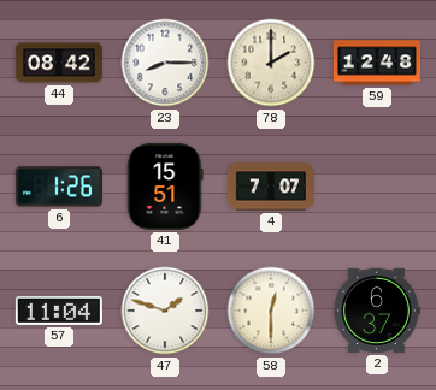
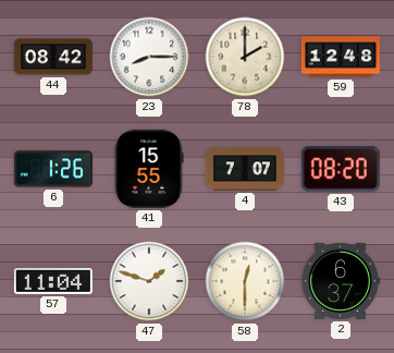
41: 15:51 -> 15:55 (149, 169)
43: none -> 08:20 (341, 169)
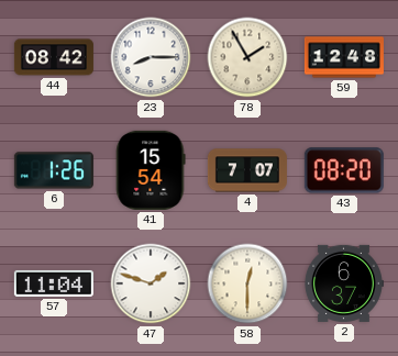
78: 2:00 -> 1:55 (247, 57)
41: 15:55 -> 15:54 (151, 170)
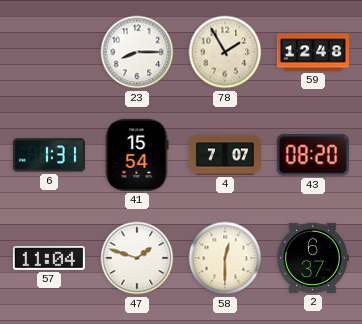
44: 08:42 -> none (54, 57)
6: 1:26 -> 1:31 (49, 155)
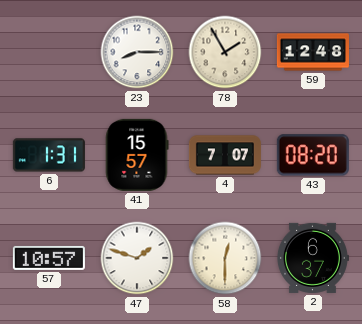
41: 15:54 -> 15:57 (137, 155)
57: 11:04 -> 10:57 (49, 258)
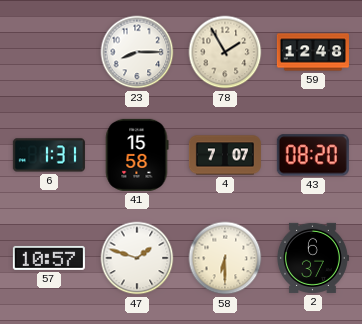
41: 15:57 -> 15:58 (137, 155)
58: 12:30 -> 6:30 (225, 258)
